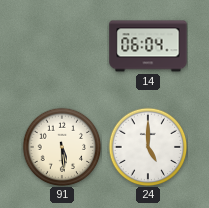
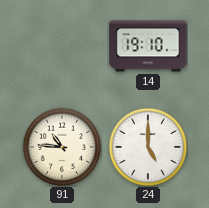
14: 06:04 -> 19:10 (148, 46)
91: 5:29 -> 10:46 (62, 147)
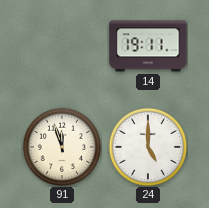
14: 19:10 -> 19:11 (148, 46)
91: 10:46 -> 11:57 (62, 147)
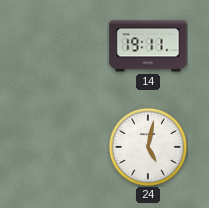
91: 11:57 -> none (62, 147)
24: 5:00 -> 5:02 (148, 147)
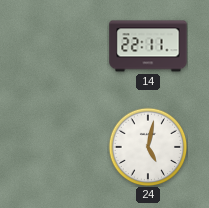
14: 19:11 -> 22:11 (148, 46)
